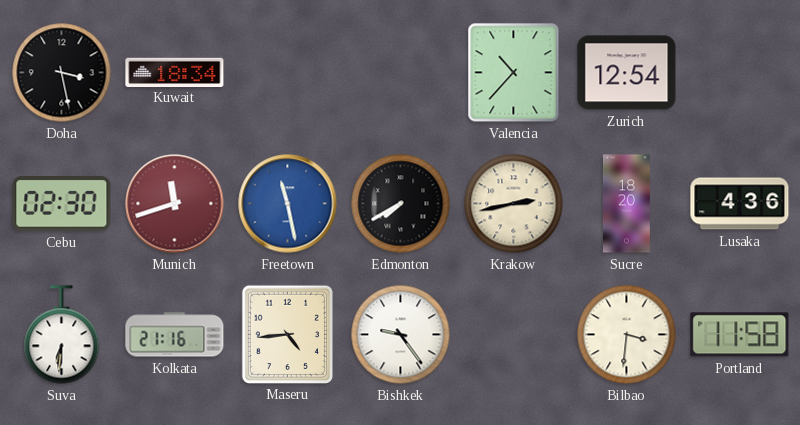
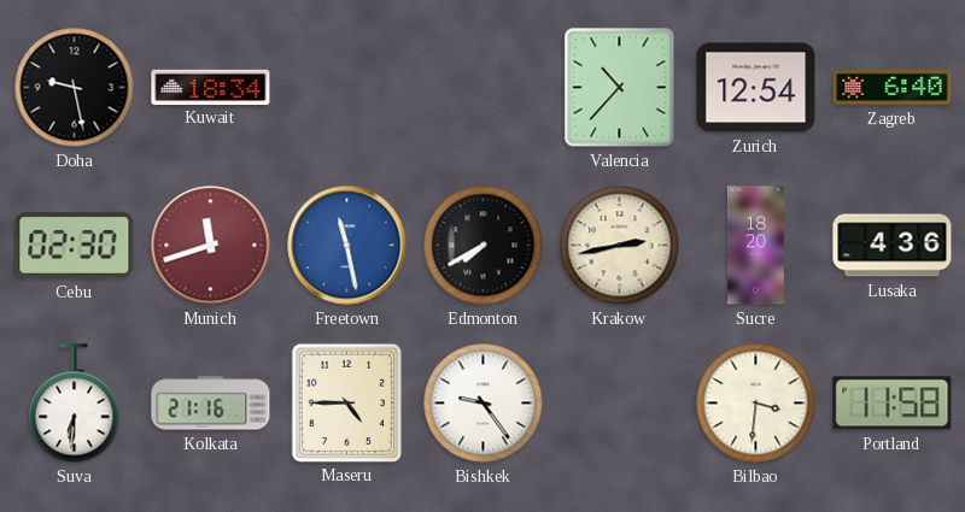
Doha: 3:28 -> 9:28 (75, 88)
Zagreb: none -> 6:40 (893, 87)
Maseru: 4:44 -> 4:45 (346, 402)
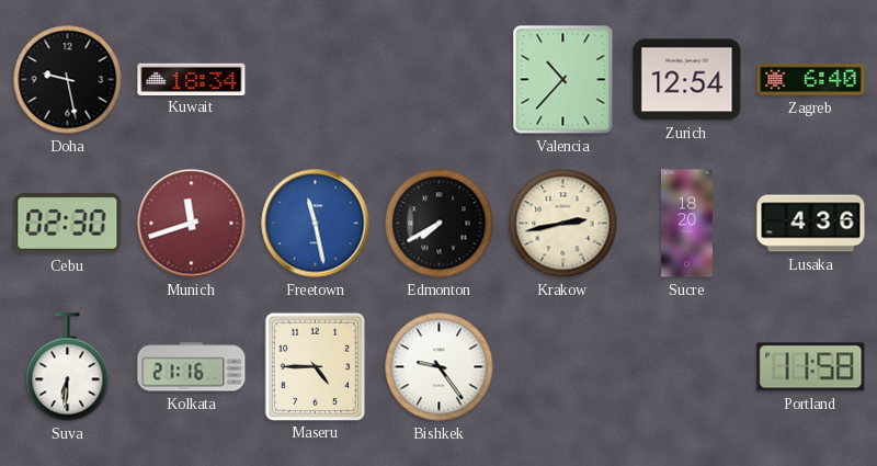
Bilbao: 3:31 -> none (756, 404)
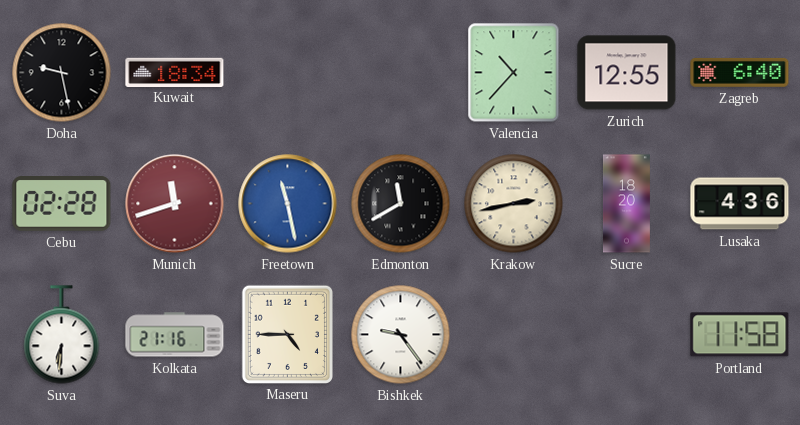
Zurich: 12:54 -> 12:55 (627, 73)
Cebu: 02:30 -> 02:28 (62, 204)
Edmonton: 7:40 -> 11:40 (401, 204)
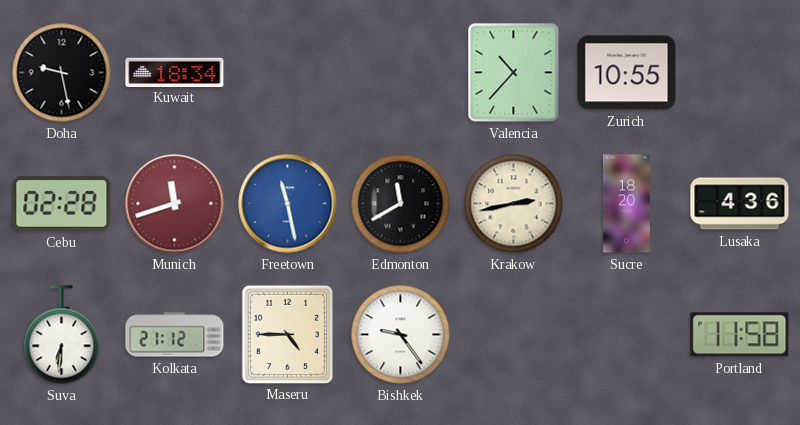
Zurich: 12:55 -> 10:55 (627, 73)
Zagreb: 6:40 -> none (740, 72)
Kolkata: 21:16 -> 21:12 (175, 335)
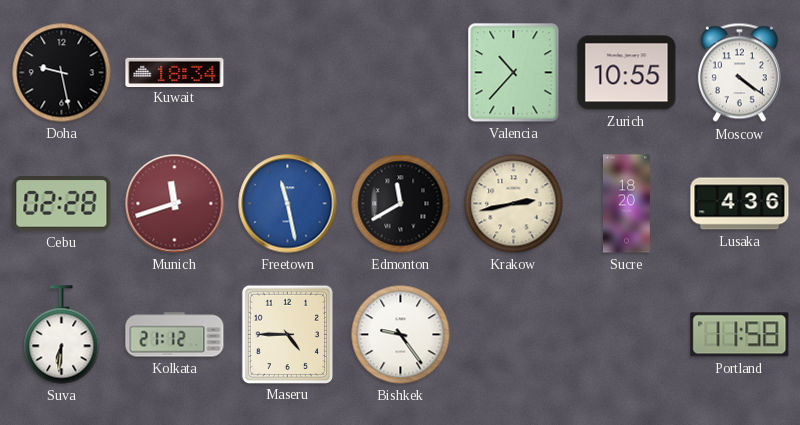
Moscow: none -> 4:21 (739, 73)
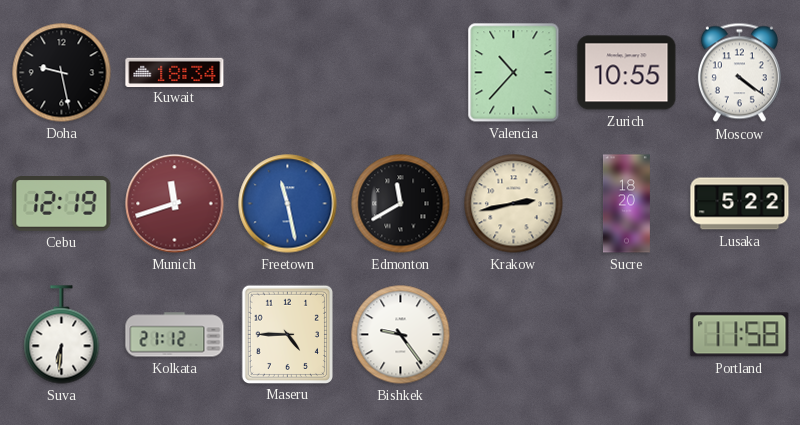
Cebu: 02:28 -> 12:19 (62, 204)
Lusaka: 4:36 -> 5:22 (740, 204)
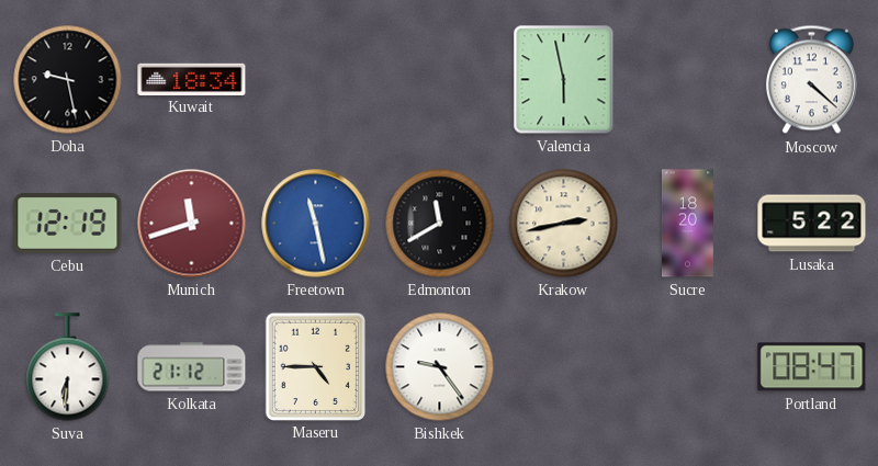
Valencia: 10:37 -> 5:58 (564, 80)
Zurich: 10:55 -> none (627, 73)
Moscow: 4:21 -> 4:22 (811, 80)
Portland: 11:58 -> 08:47 (812, 367)
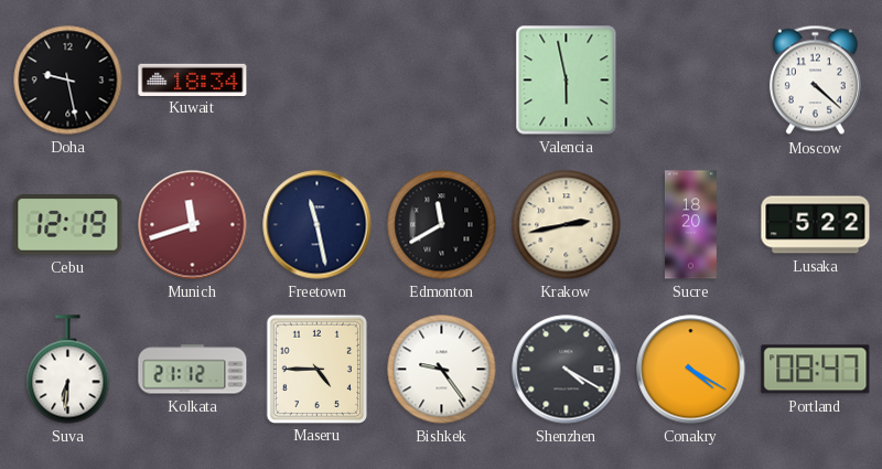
Freetown dial: blue -> navy (318, 225)
Shenzhen: none -> 4:20 (567, 370)
Conakry: none -> 4:20 (691, 370)
